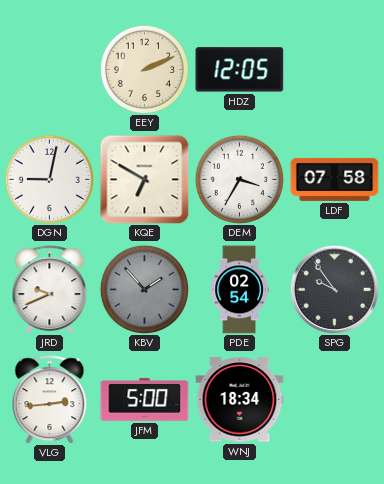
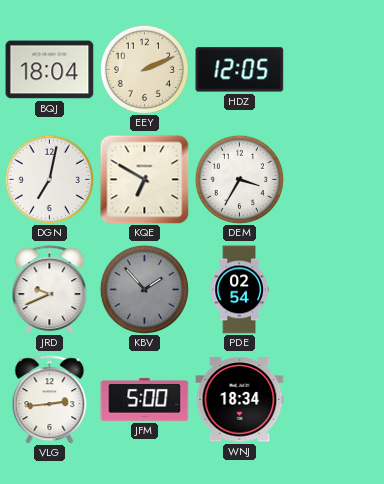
BQJ: none -> 18:04 (50, 70)
DGN: 9:02 -> 7:02 (49, 179)
LDF: 07:58 -> none (335, 179)
SPG: 9:54 -> none (334, 289)
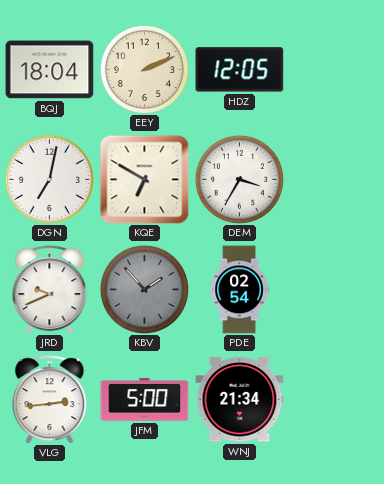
WNJ: 18:34 -> 21:34 (240, 400)
